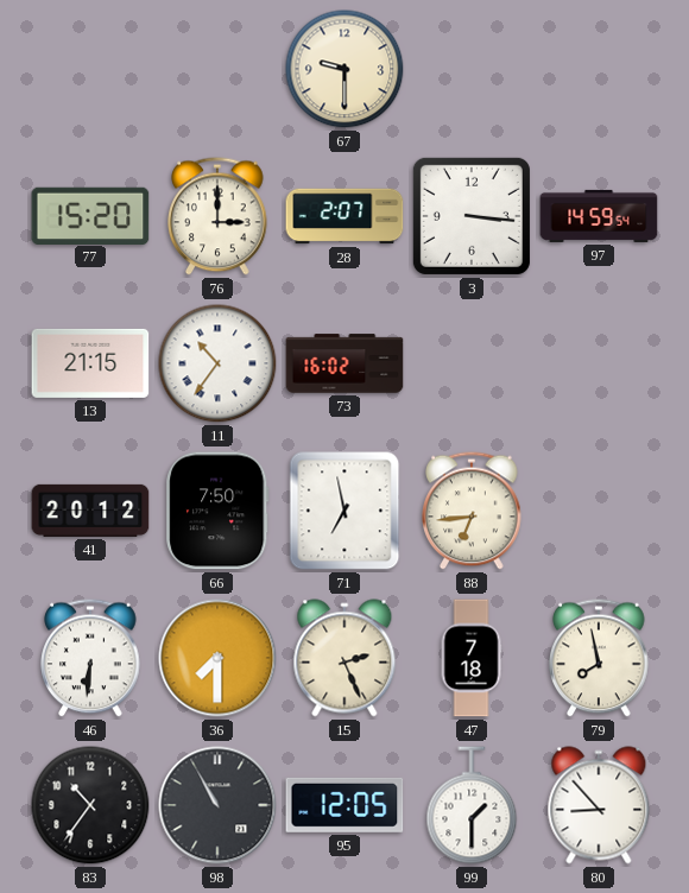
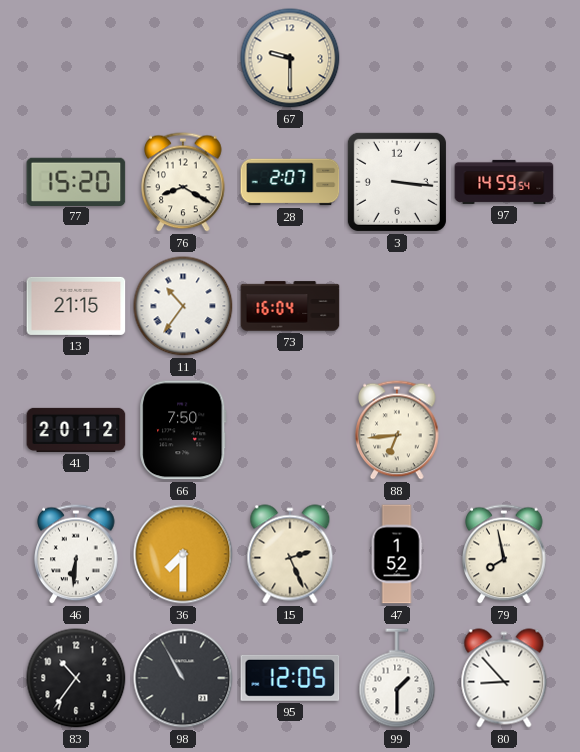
76: 3:00 -> 8:20 (183, 182)
73: 16:02 -> 16:04 (290, 306)
71: 6:58 -> none (344, 511)
47: 7:18 -> 1:52 (397, 554)
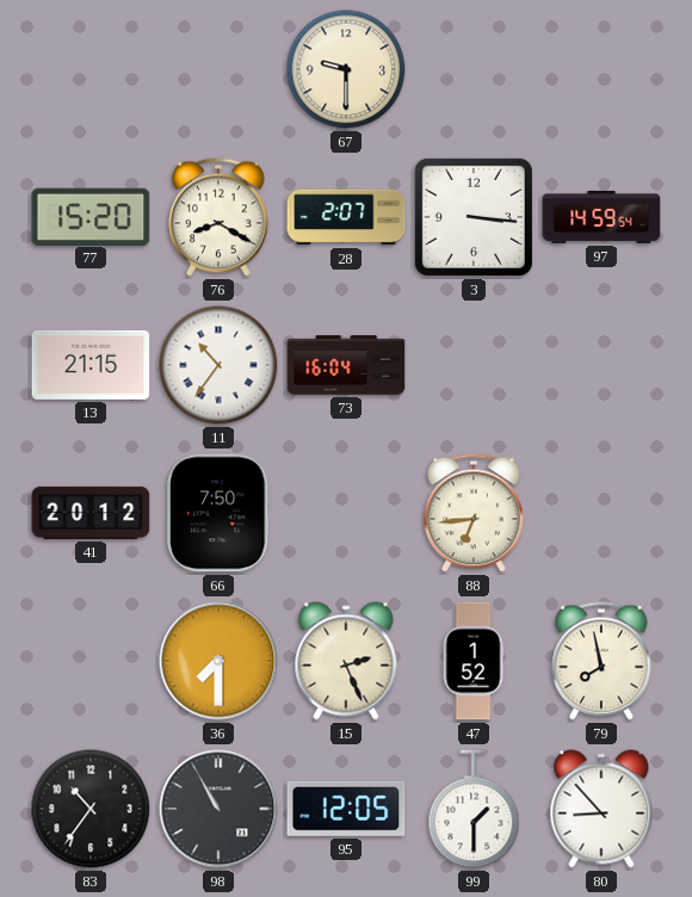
46: 6:31 -> none (76, 554)
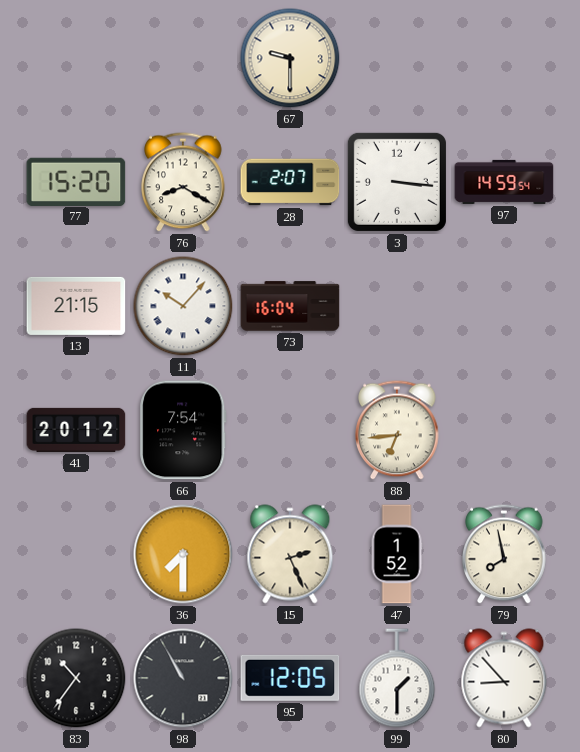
11: 10:36 -> 10:07 (183, 306)
66: 7:50 -> 7:54 (183, 430)
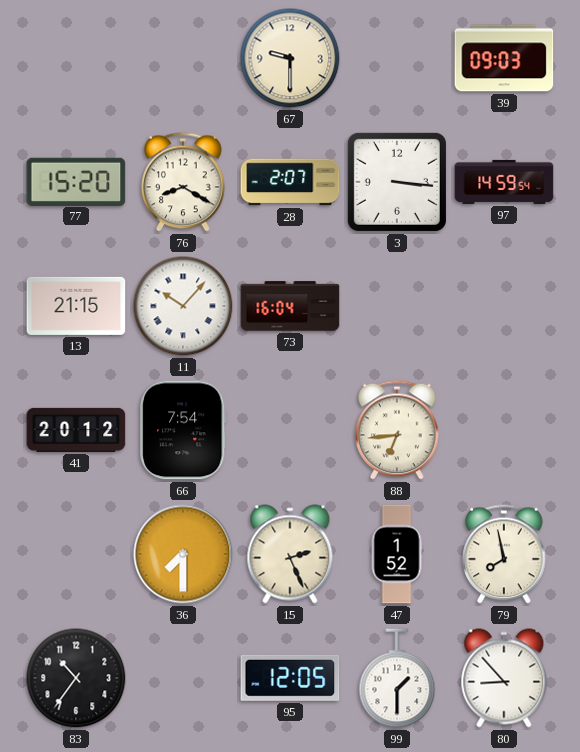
39: none -> 09:03 (504, 58)
98: 10:55 -> none (183, 678)
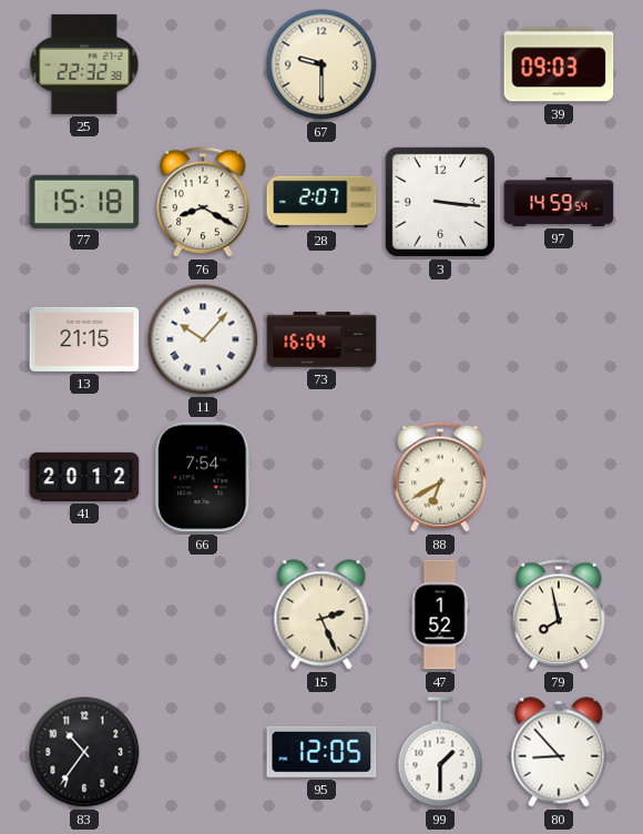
25: none -> 22:32 (84, 64)
77: 15:20 -> 15:18 (84, 201)
88: 6:44 -> 6:40 (440, 477)
36: 7:30 -> none (183, 554)
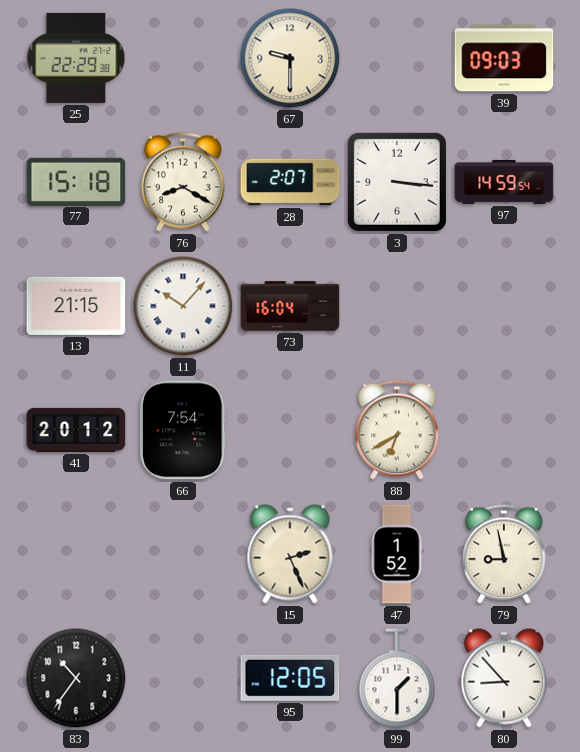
25: 22:32 -> 22:29 (76, 58)
79: 7:58 -> 8:58 (504, 554)
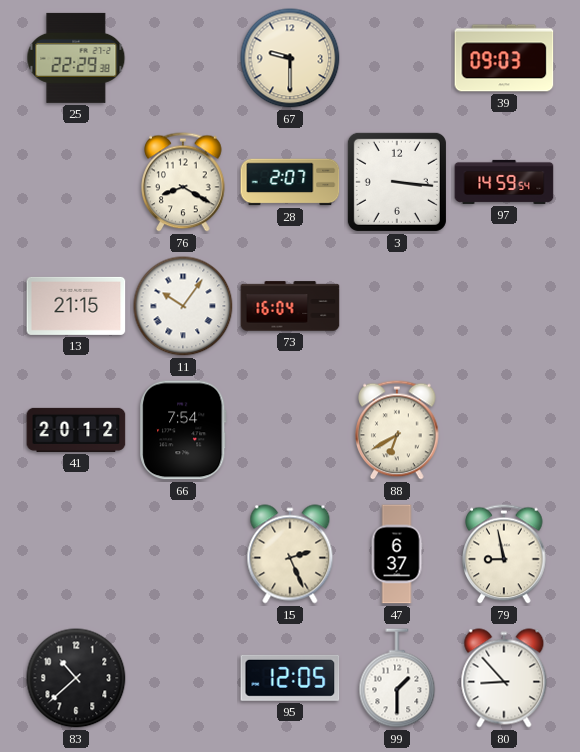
77: 15:18 -> none (76, 181)
11: 10:07 -> 10:06 (183, 306)
47: 1:52 -> 6:37 (397, 554)
83: 10:36 -> 10:38 (76, 678)
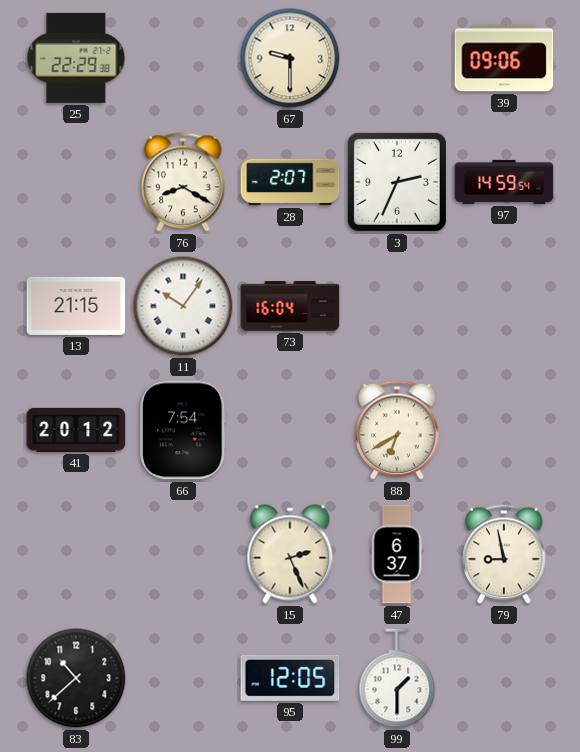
39: 09:03 -> 09:06 (504, 58)
3: 3:16 -> 2:34 (397, 182)
80: 8:53 -> none (504, 678)
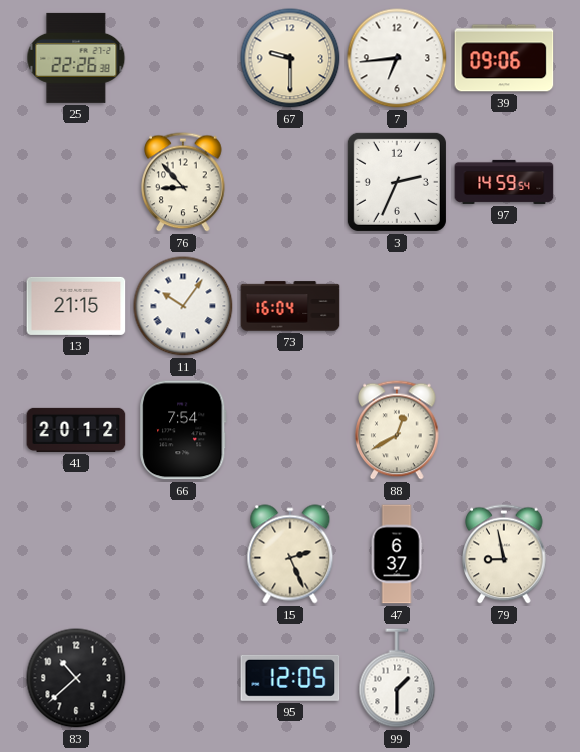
25: 22:29 -> 22:26 (76, 58)
7: none -> 6:44 (397, 58)
76: 8:20 -> 8:53 (183, 182)
28: 2:07 -> none (290, 182)
88: 6:40 -> 12:40 (397, 430)
